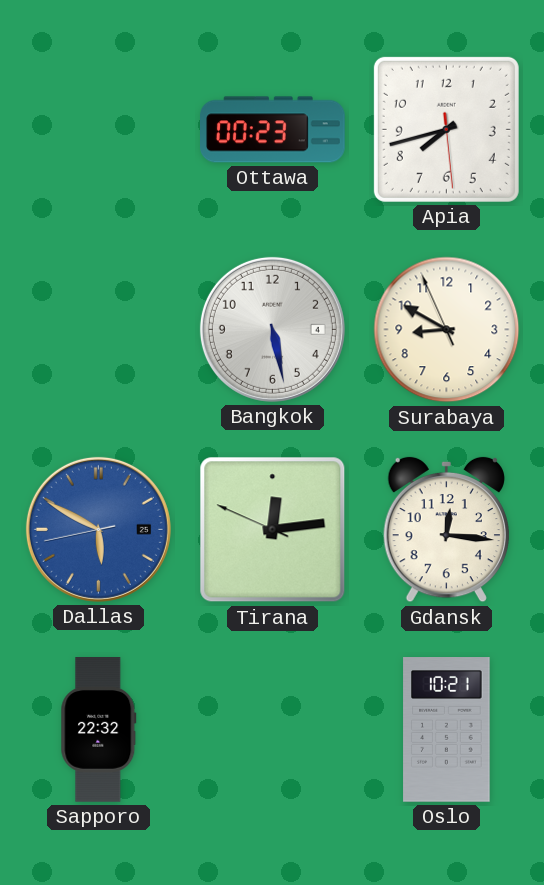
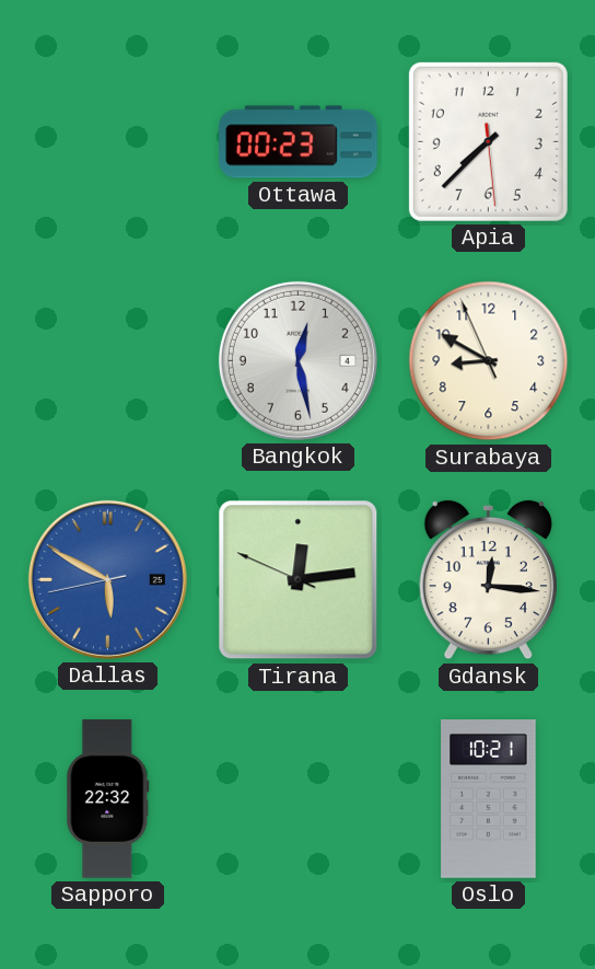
Apia: 7:42 -> 7:37 (488, 141)
Bangkok: 5:28 -> 12:28 (297, 360)
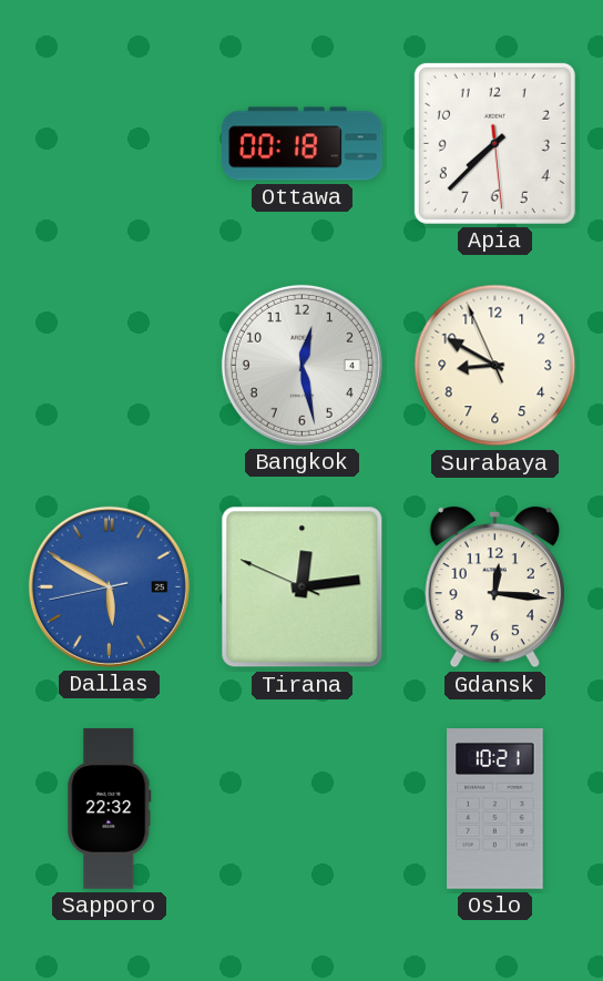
Ottawa: 00:23 -> 00:18 (303, 144)
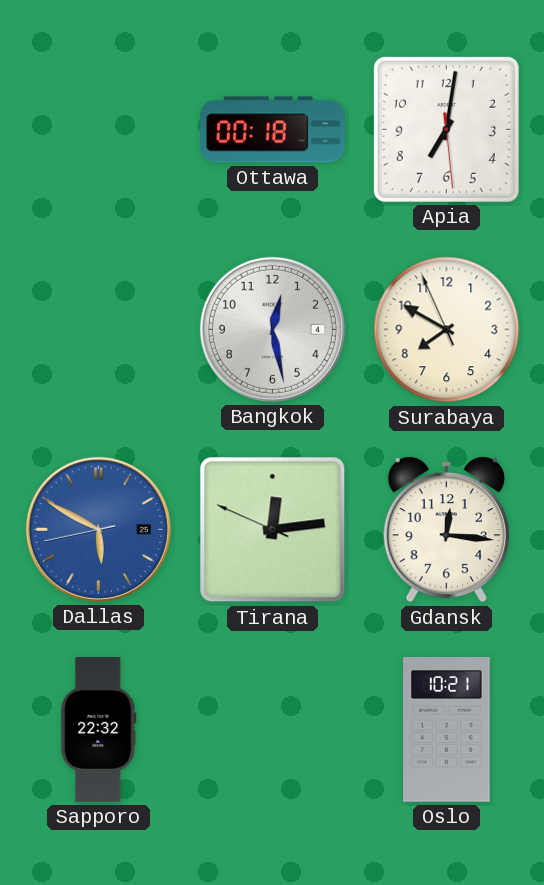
Apia: 7:37 -> 7:01 (446, 129)
Surabaya: 8:49 -> 7:49 (447, 330)
